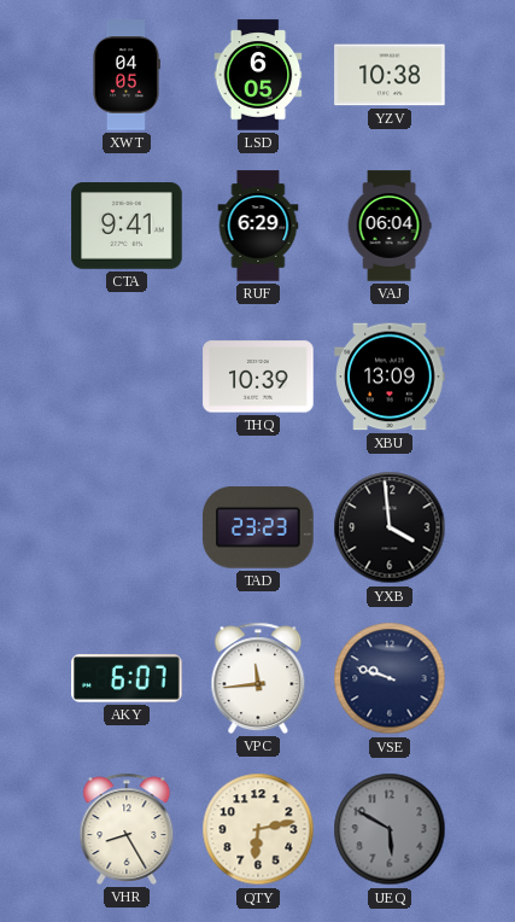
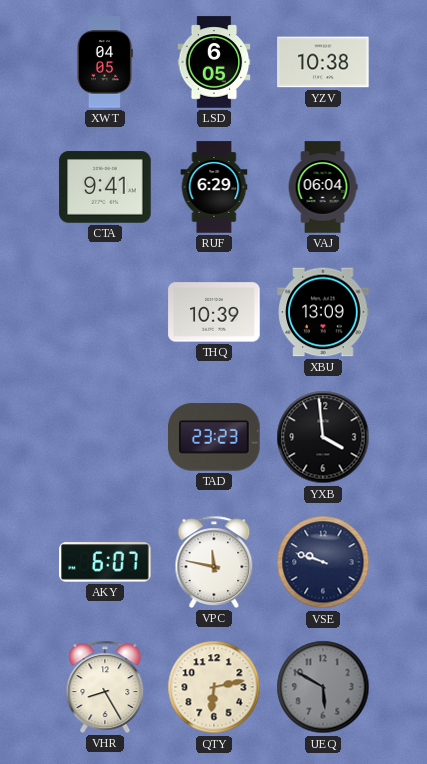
VPC: 11:44 -> 11:47 (214, 562)
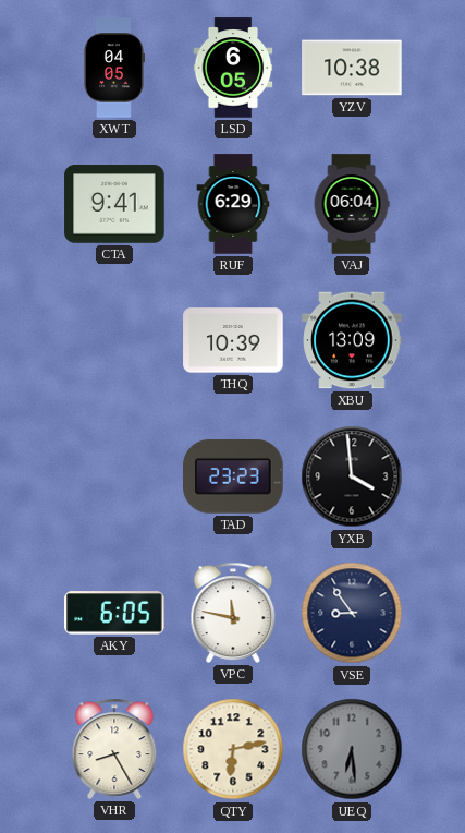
AKY: 6:07 -> 6:05 (114, 613)
VSE: 9:48 -> 8:54 (352, 613)
UEQ: 5:50 -> 6:29 (352, 749)
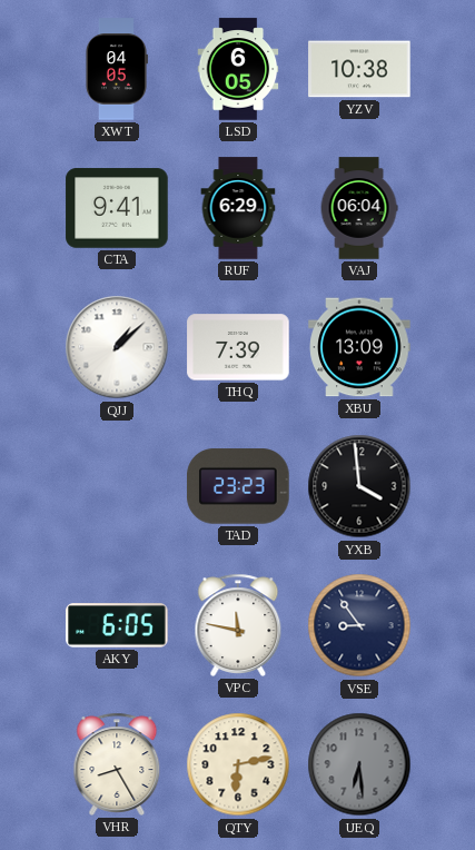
QJJ: none -> 1:08 (117, 347)
THQ: 10:39 -> 7:39 (238, 347)
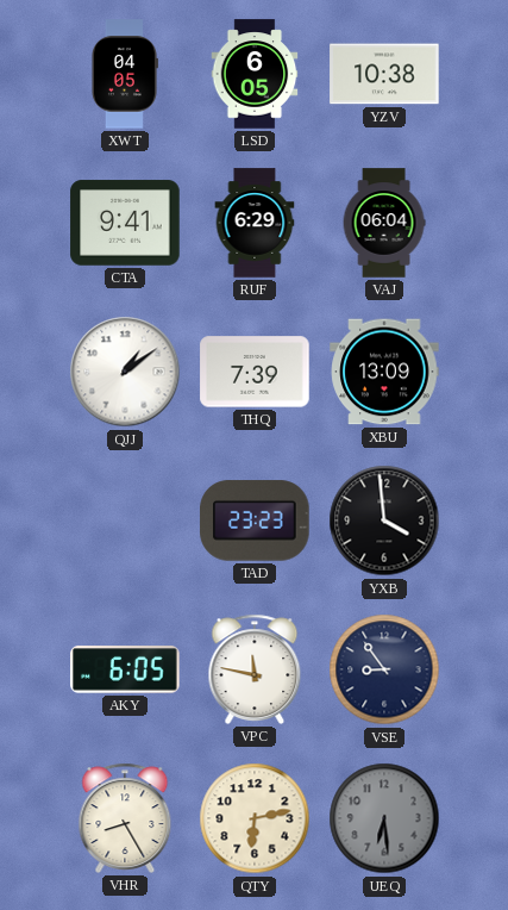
QJJ: 1:08 -> 1:09 (125, 372)
